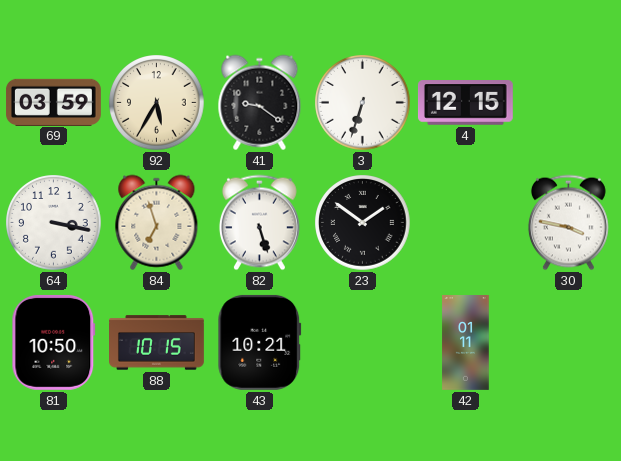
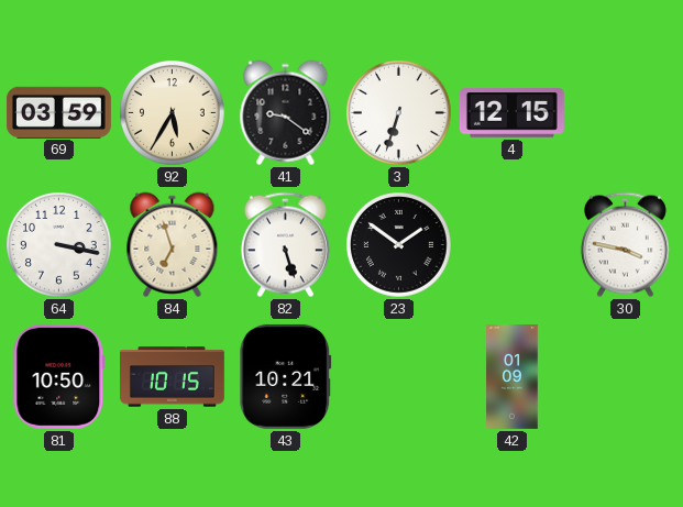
42: 01:11 -> 01:09 (513, 377)
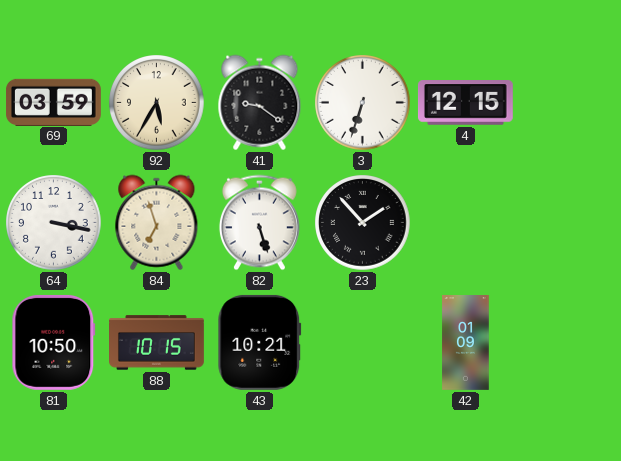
23: 1:51 -> 1:53 (363, 223)
30: 3:47 -> none (625, 245)
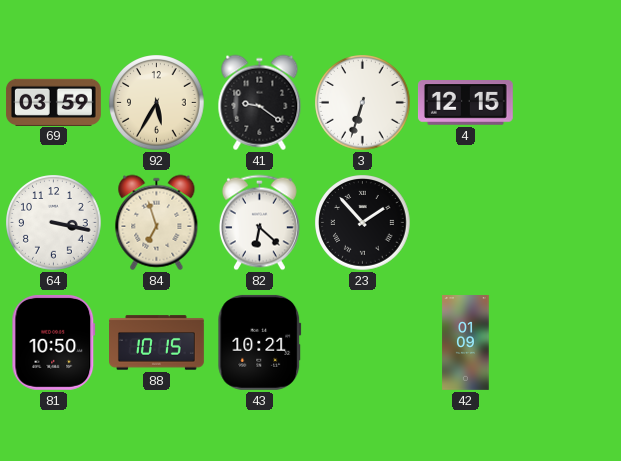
82: 5:27 -> 6:22 (259, 223)
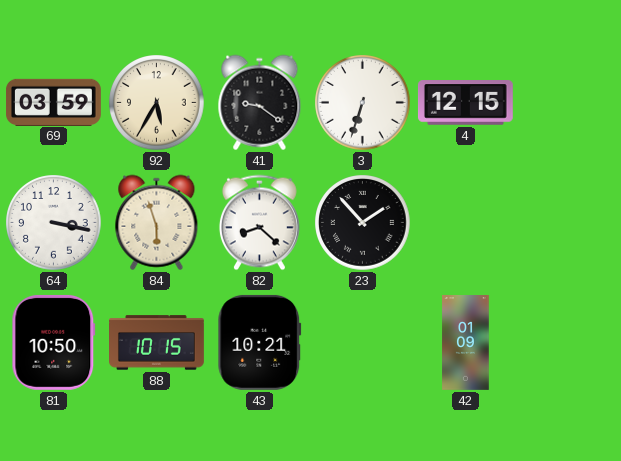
84: 6:57 -> 5:57 (157, 223)
82: 6:22 -> 8:22 (259, 223)
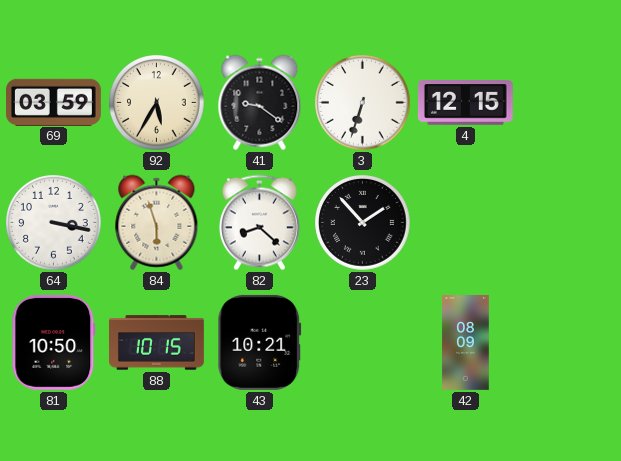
42: 01:09 -> 08:09 (466, 343)
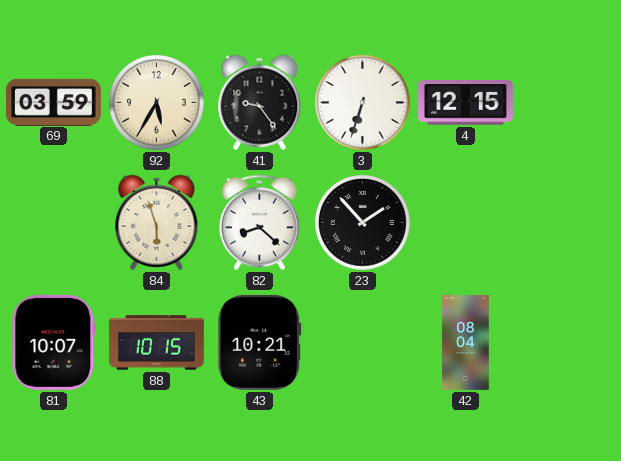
41: 9:21 -> 9:24 (260, 103)
64: 3:17 -> none (54, 223)
81: 10:50 -> 10:07 (54, 342)
42: 08:09 -> 08:04 (466, 343)
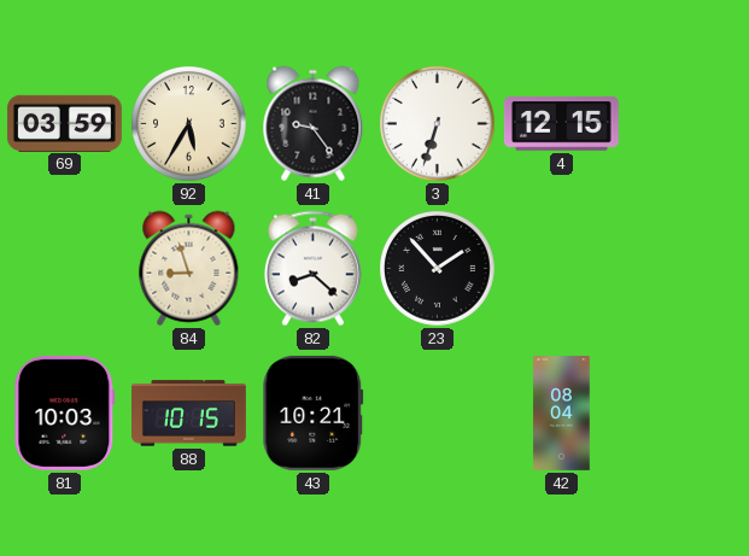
84: 5:57 -> 8:57 (189, 269)
81: 10:07 -> 10:03 (65, 412)
